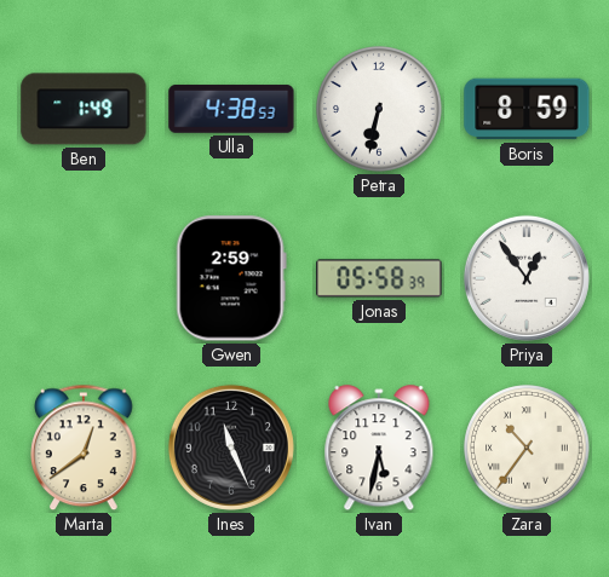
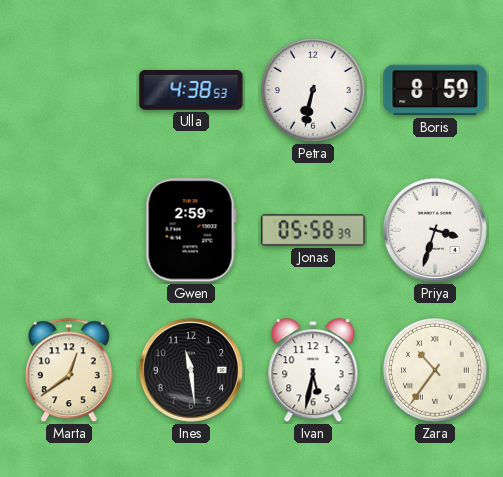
Ben: 1:49 -> none (84, 109)
Priya: 12:54 -> 3:33 (435, 230)
Ines: 11:26 -> 11:29 (191, 370)
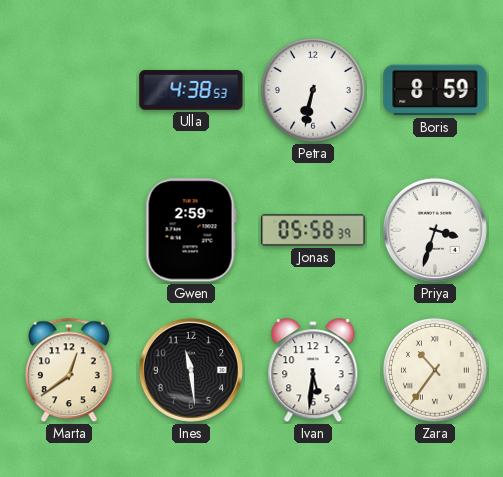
Ivan: 5:32 -> 5:31 (313, 371)
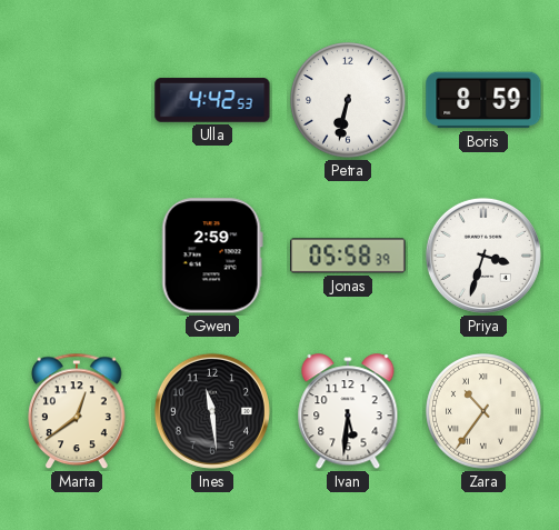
Ulla: 4:38 -> 4:42 (212, 100)
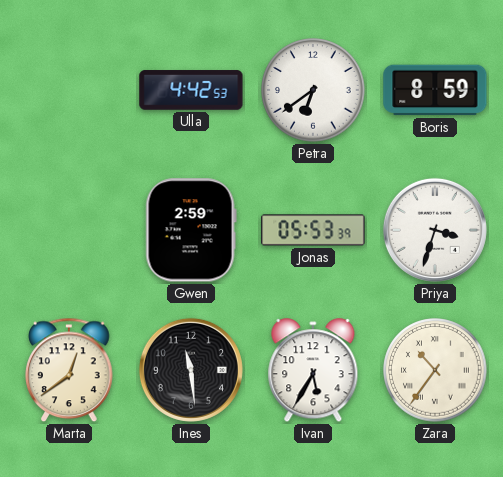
Petra: 6:32 -> 6:39 (313, 90)
Jonas: 05:58 -> 05:53 (313, 230)
Ivan: 5:31 -> 5:35 (313, 371)
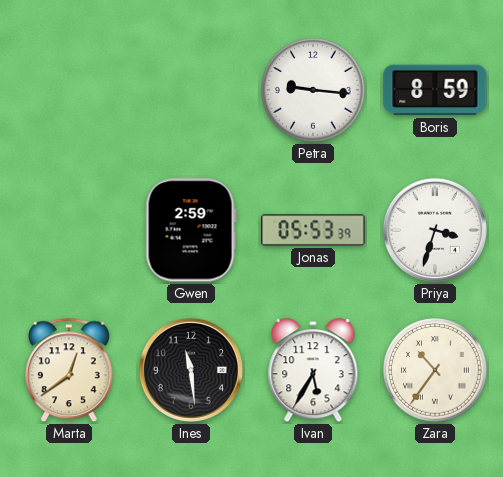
Ulla: 4:42 -> none (191, 90)
Petra: 6:39 -> 9:16 (313, 90)
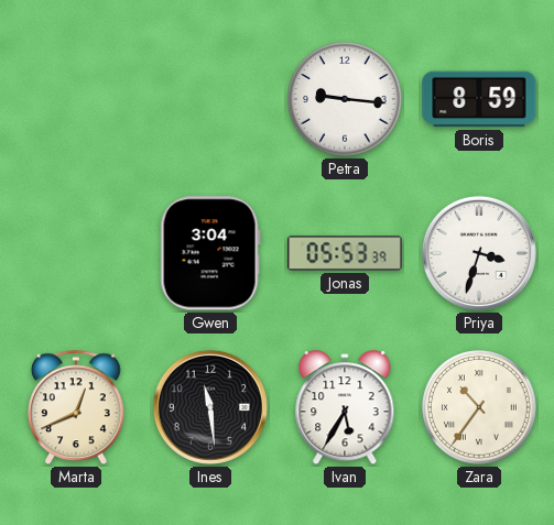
Gwen: 2:59 -> 3:04 (210, 253)
Marta: 12:39 -> 12:41 (76, 407)
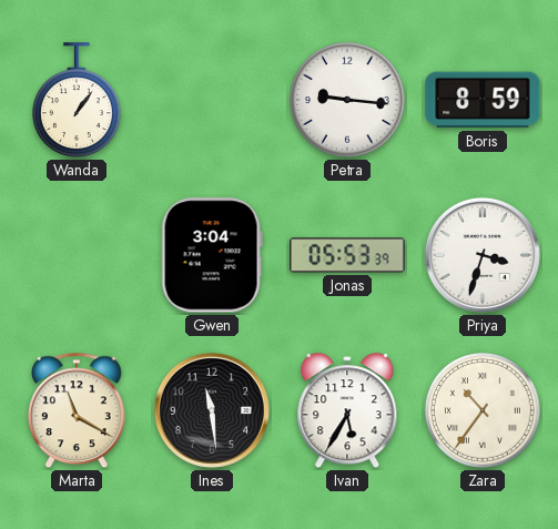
Wanda: none -> 1:06 (78, 100)
Marta: 12:41 -> 11:20 (77, 410)
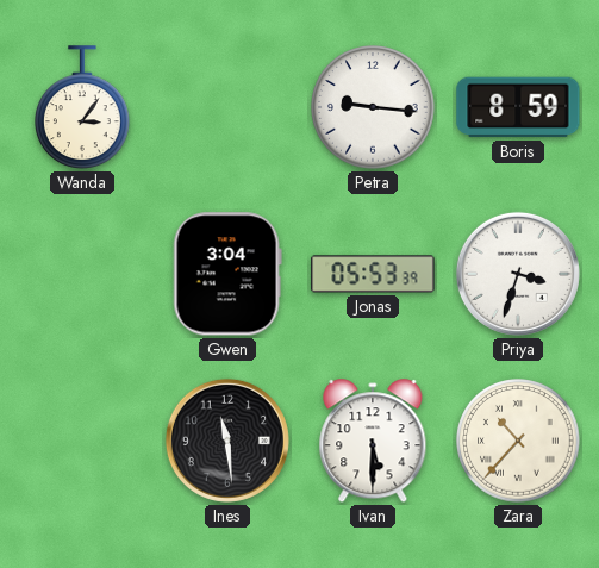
Wanda: 1:06 -> 3:06 (83, 107)
Marta: 11:20 -> none (77, 410)
Ivan: 5:35 -> 5:30 (373, 442)
Zara: 10:36 -> 10:37 (518, 441)
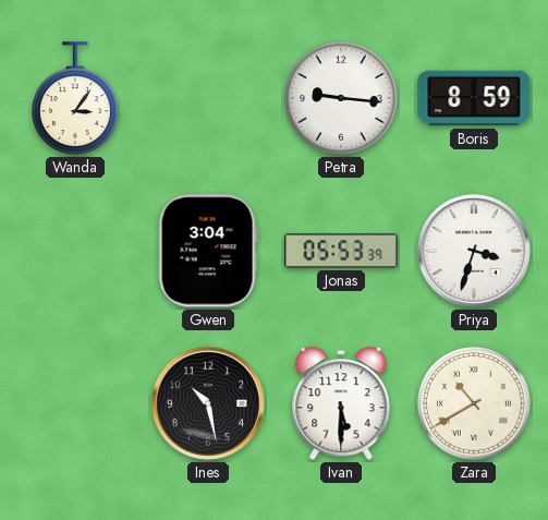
Ines: 11:29 -> 10:28 (208, 403)
Zara: 10:37 -> 10:40 (474, 403)
